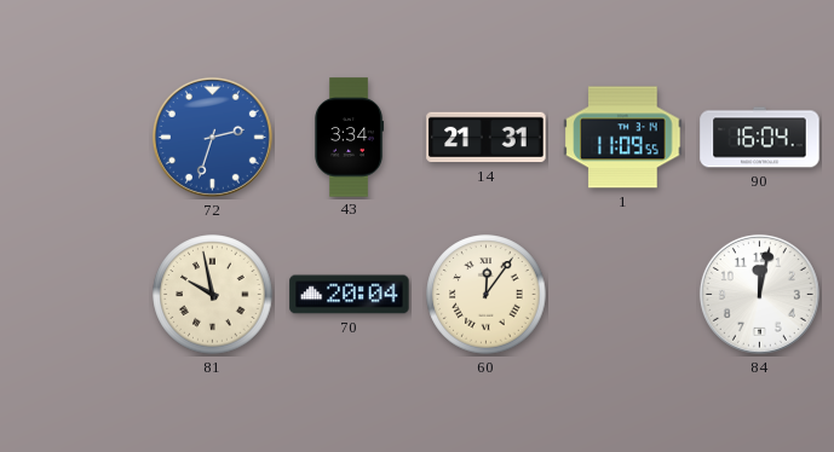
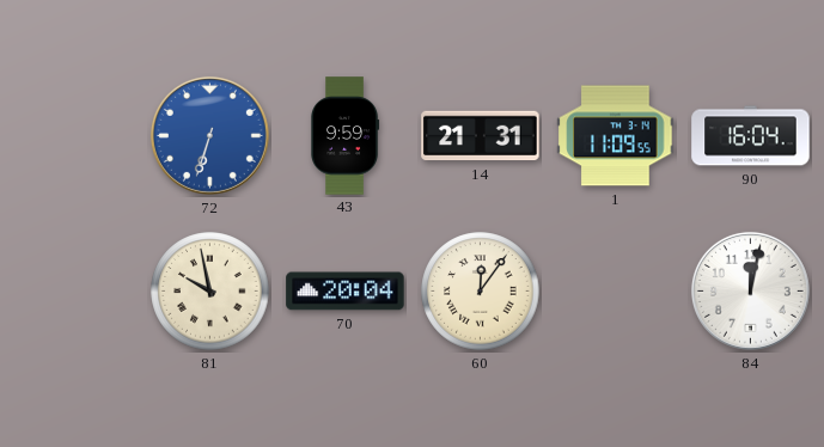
72: 2:33 -> 6:33 (209, 135)
43: 3:34 -> 9:59 (346, 136)
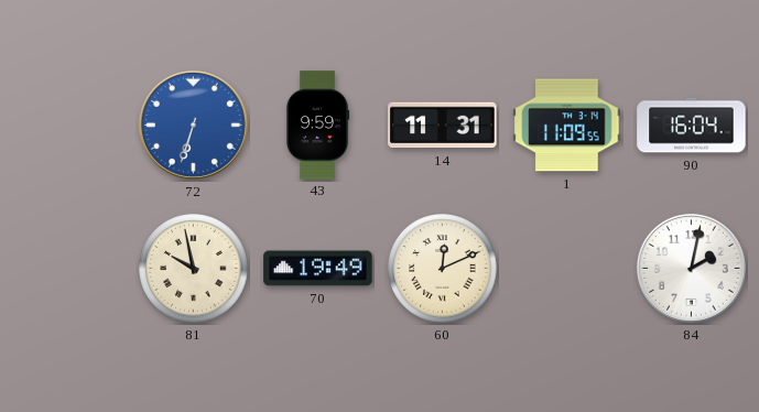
14: 21:31 -> 11:31 (443, 126)
70: 20:04 -> 19:49 (318, 269)
60: 12:06 -> 12:11 (443, 269)
84: 12:02 -> 2:02 (691, 268)
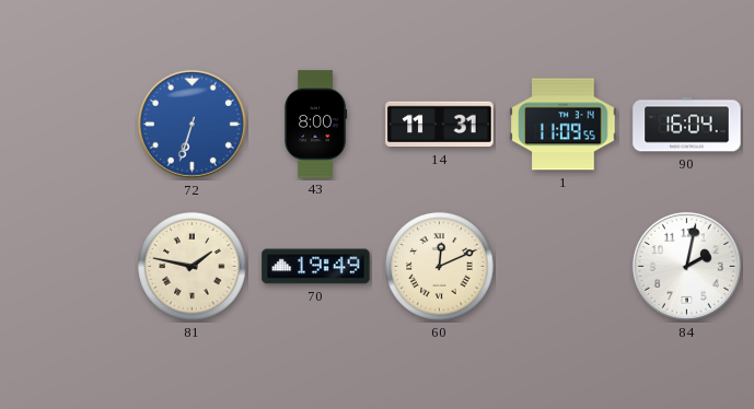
43: 9:59 -> 8:00 (316, 125)
81: 9:58 -> 1:47 (193, 267)
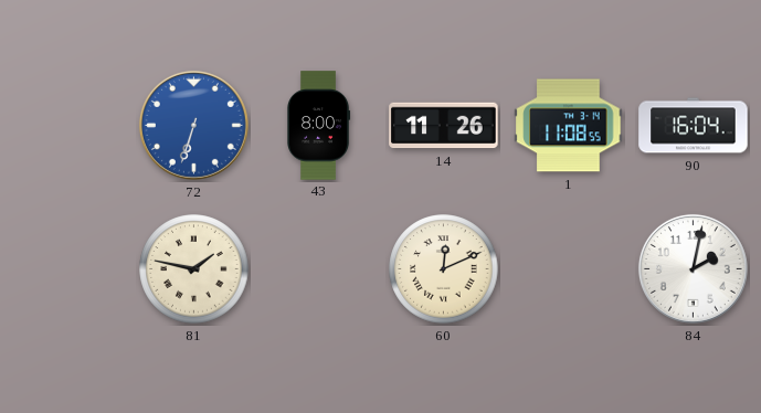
14: 11:31 -> 11:26 (444, 126)
1: 11:09 -> 11:08 (569, 126)
70: 19:49 -> none (316, 267)
